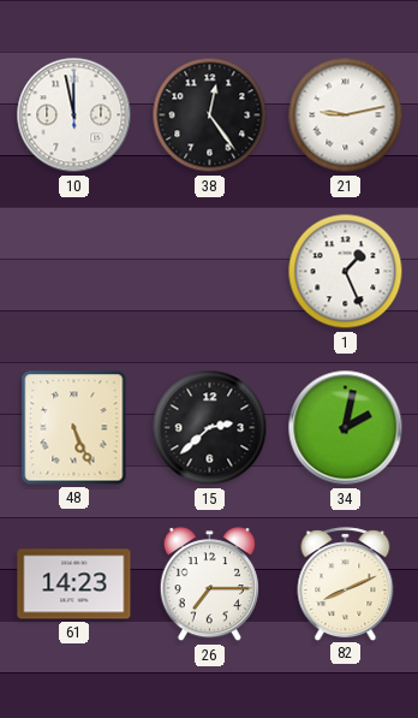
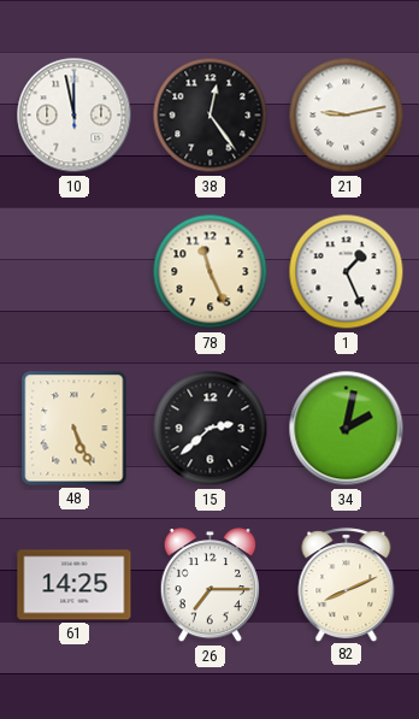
78: none -> 11:26 (211, 272)
61: 14:23 -> 14:25 (75, 585)
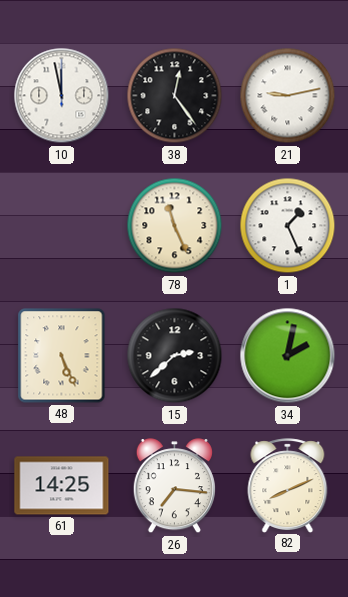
26: 7:15 -> 7:16 (174, 486)
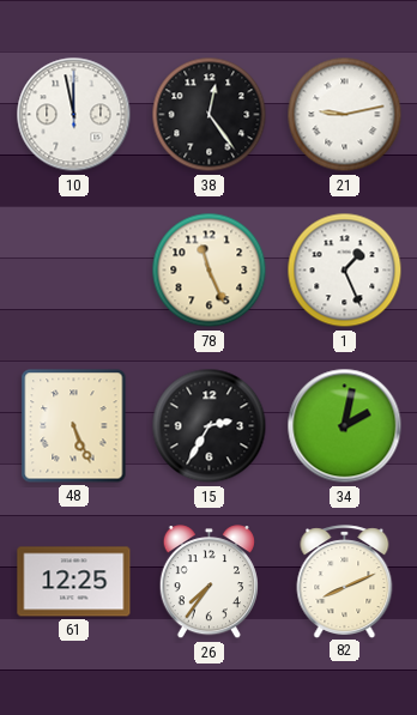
15: 2:38 -> 2:35 (210, 426)
61: 14:25 -> 12:25 (74, 582)
26: 7:16 -> 7:36 (208, 582)
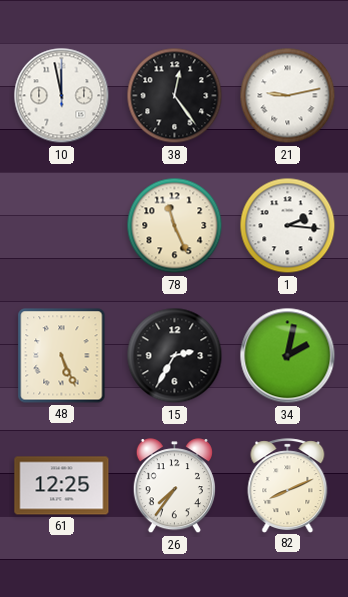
1: 1:26 -> 2:16 (288, 226)
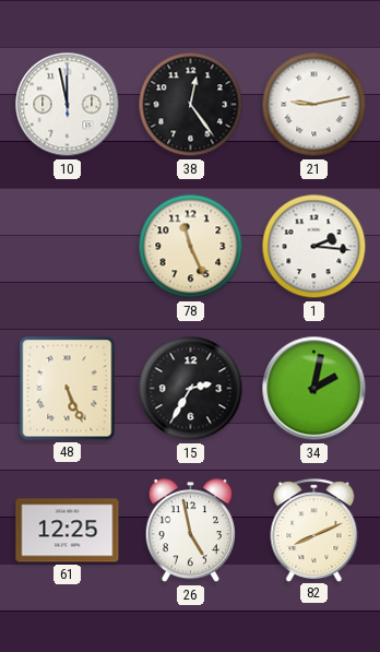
26: 7:36 -> 4:58 (190, 531)
